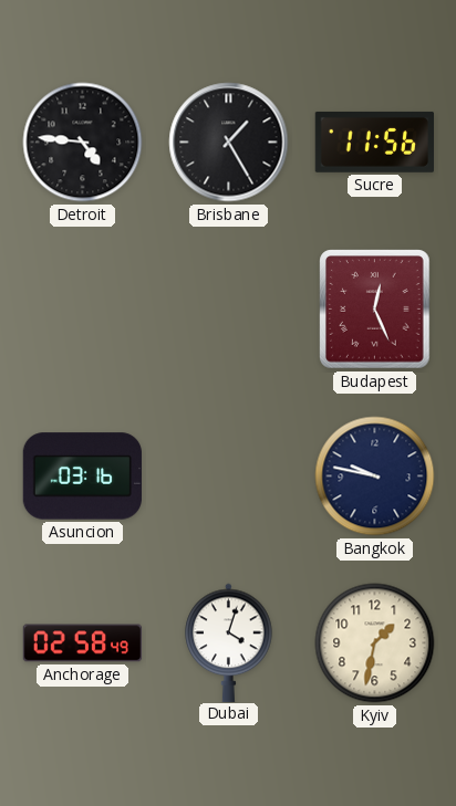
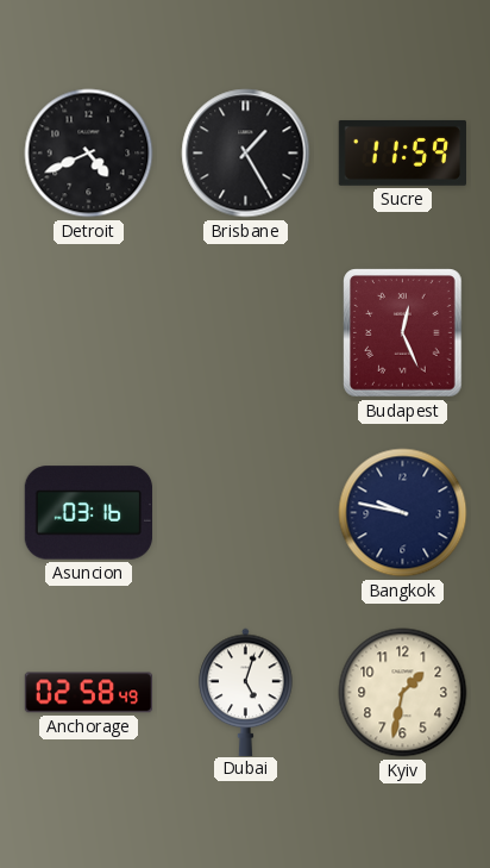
Detroit: 4:46 -> 4:41 (89, 154)
Sucre: 11:56 -> 11:59 (402, 152)
Dubai: 4:03 -> 5:03 (246, 692)
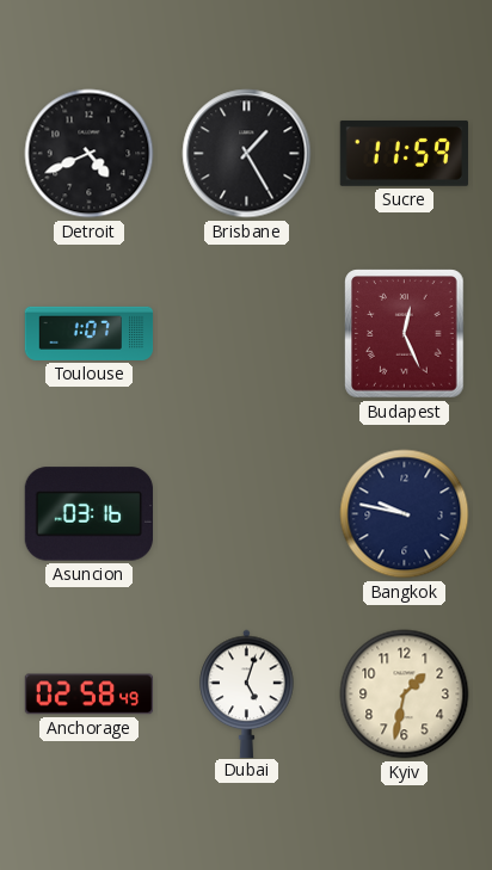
Toulouse: none -> 1:07 (90, 333)
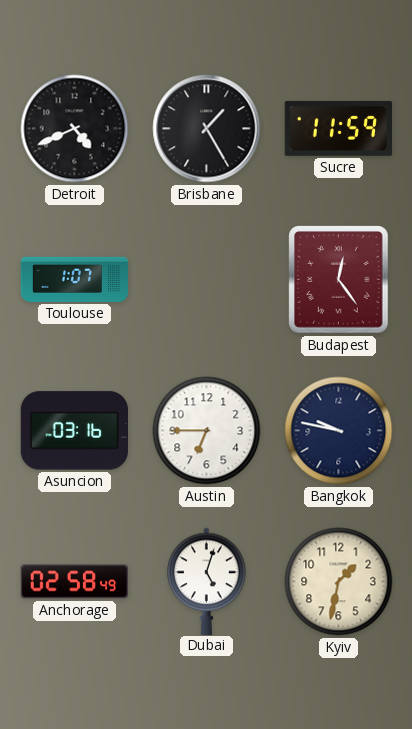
Budapest: 12:26 -> 12:24 (339, 280)
Austin: none -> 6:45 (207, 431)
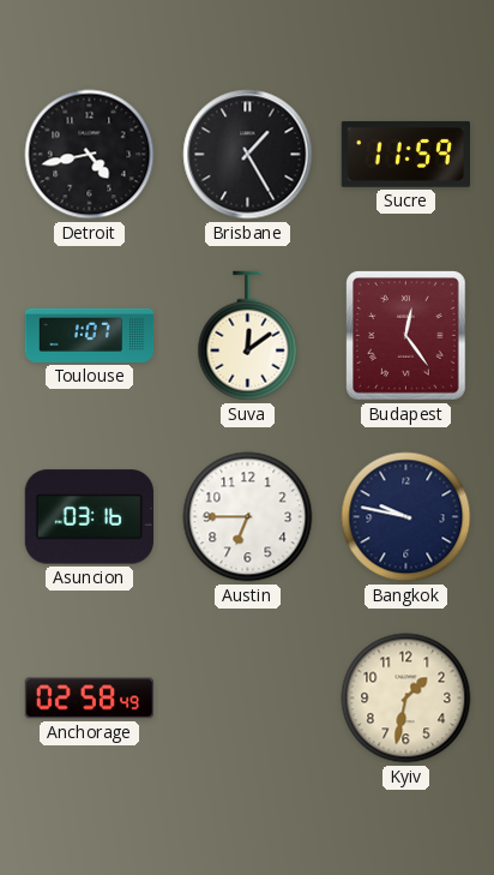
Detroit: 4:41 -> 4:43 (90, 155)
Suva: none -> 12:09 (248, 336)
Dubai: 5:03 -> none (207, 581)
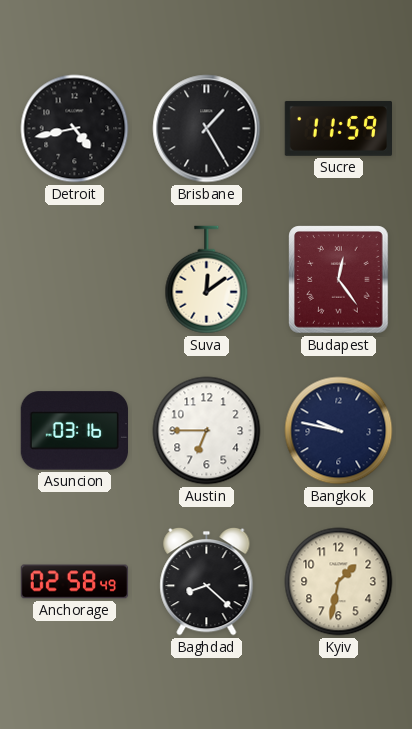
Toulouse: 1:07 -> none (90, 335)
Baghdad: none -> 8:22 (207, 581)
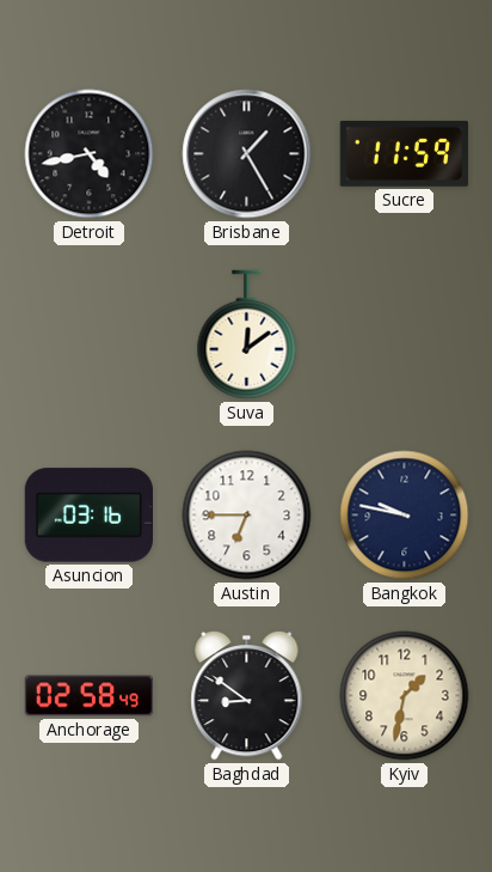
Budapest: 12:24 -> none (339, 280)
Baghdad: 8:22 -> 8:51 (247, 695)
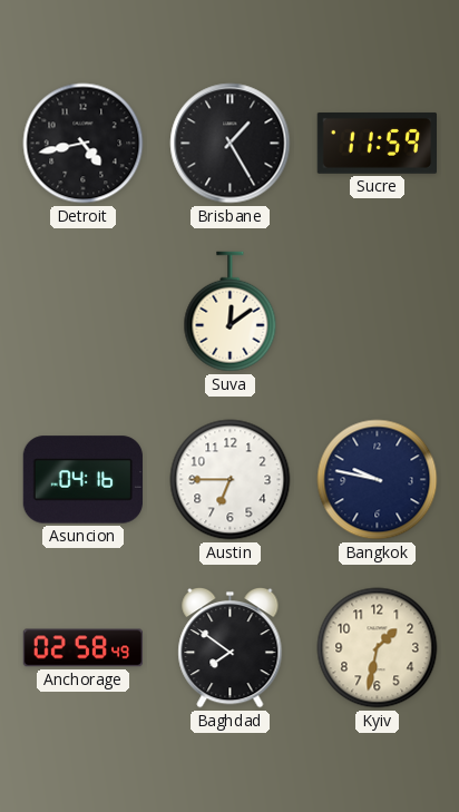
Asuncion: 03:16 -> 04:16 (82, 480)
Baghdad: 8:51 -> 7:51 (231, 647)
